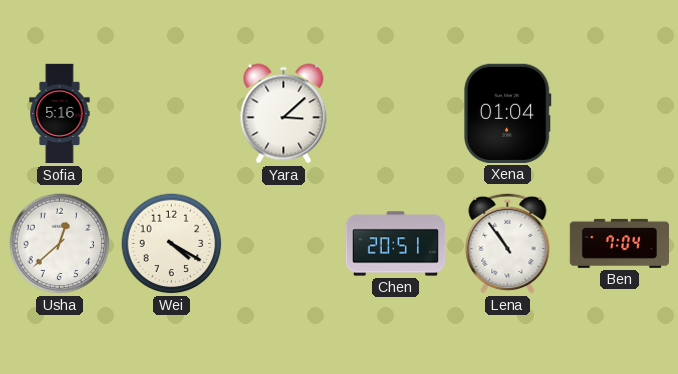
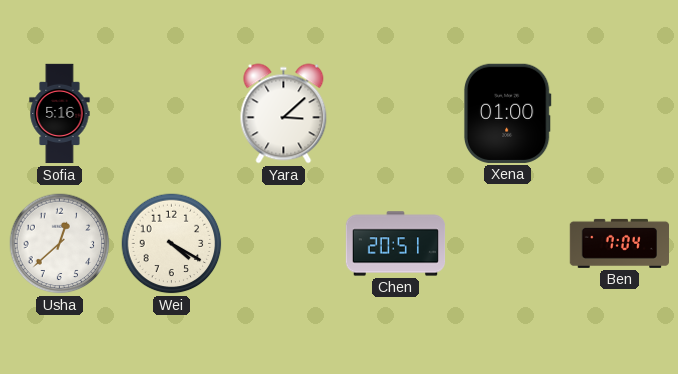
Xena: 01:04 -> 01:00 (507, 113)
Lena: 10:54 -> none (508, 243)
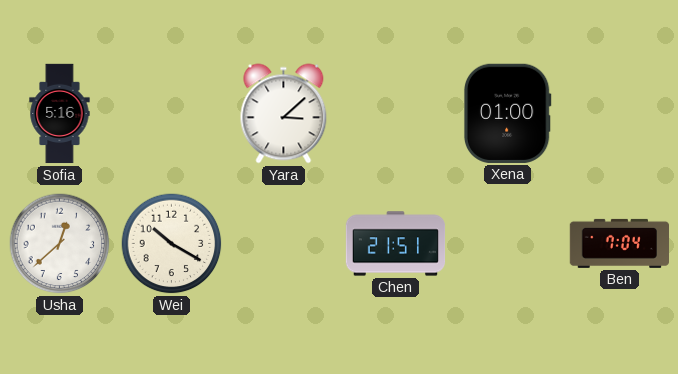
Wei: 4:20 -> 10:20 (172, 244)
Chen: 20:51 -> 21:51 (396, 244)
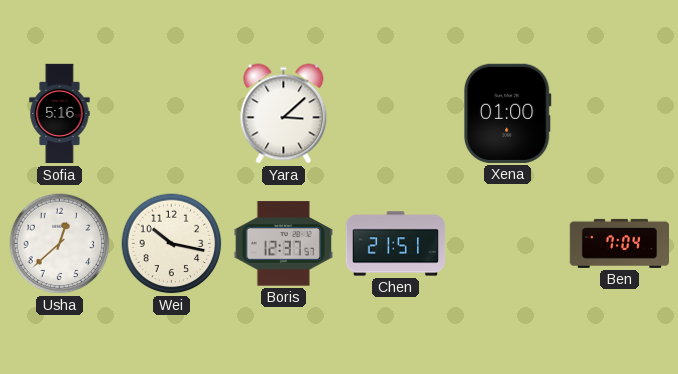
Wei: 10:20 -> 10:17 (172, 244)
Boris: none -> 12:37 (283, 244)
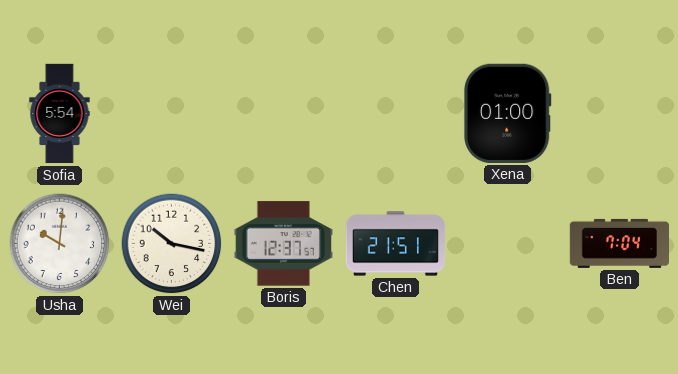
Sofia: 5:16 -> 5:54 (60, 114)
Yara: 3:08 -> none (284, 114)
Usha: 12:38 -> 10:01 (60, 244)
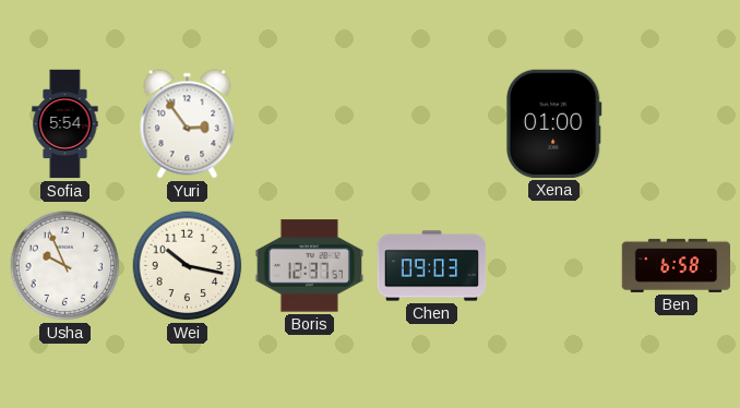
Yuri: none -> 2:54 (188, 124)
Usha: 10:01 -> 9:56 (65, 266)
Chen: 21:51 -> 09:03 (432, 266)
Ben: 7:04 -> 6:58 (676, 265)
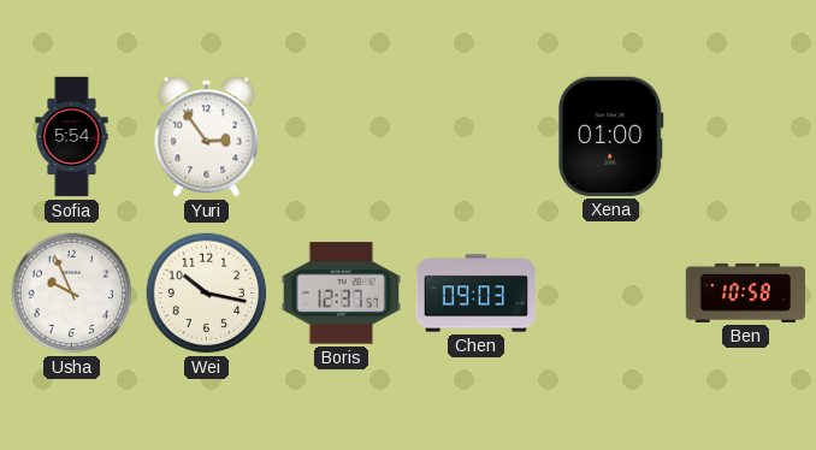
Ben: 6:58 -> 10:58 (745, 292)
